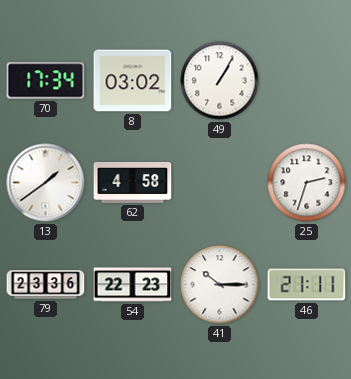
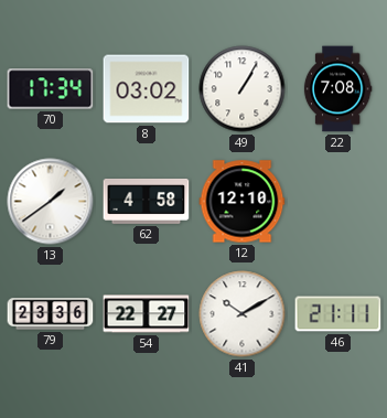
22: none -> 7:08 (337, 89)
12: none -> 12:10 (243, 202)
25: 2:33 -> none (307, 183)
54: 22:23 -> 22:27 (147, 314)
41: 10:15 -> 10:10 (243, 314)
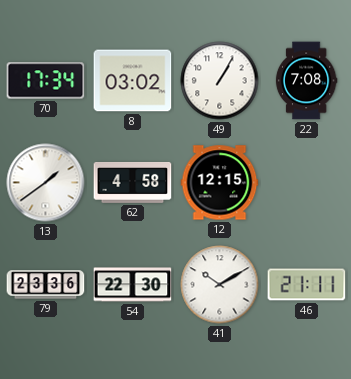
12: 12:10 -> 12:15 (220, 183)
54: 22:27 -> 22:30 (133, 285)
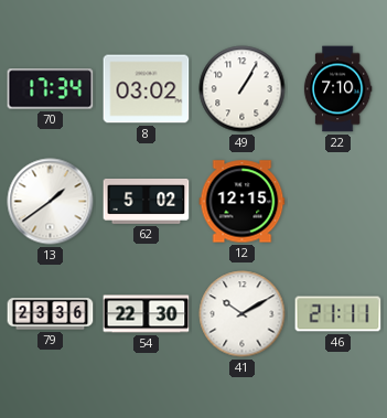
22: 7:08 -> 7:10 (337, 89)
62: 4:58 -> 5:02 (147, 201)
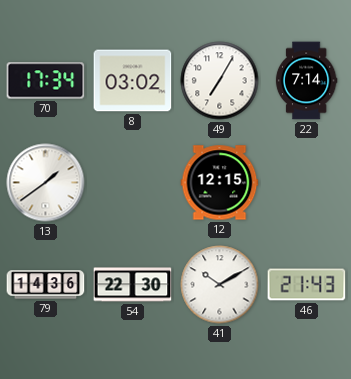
49: 1:05 -> 7:05 (220, 81)
22: 7:10 -> 7:14 (306, 81)
62: 5:02 -> none (147, 201)
79: 23:36 -> 14:36 (46, 285)
46: 21:11 -> 21:43 (307, 285)
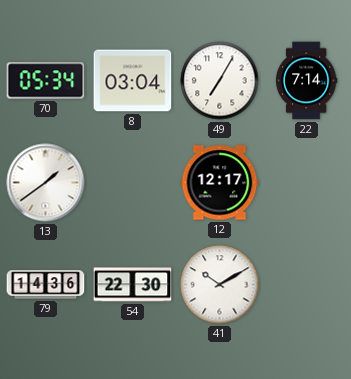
70: 17:34 -> 05:34 (46, 81)
8: 03:02 -> 03:04 (133, 81)
12: 12:15 -> 12:17 (220, 183)
46: 21:43 -> none (307, 285)
